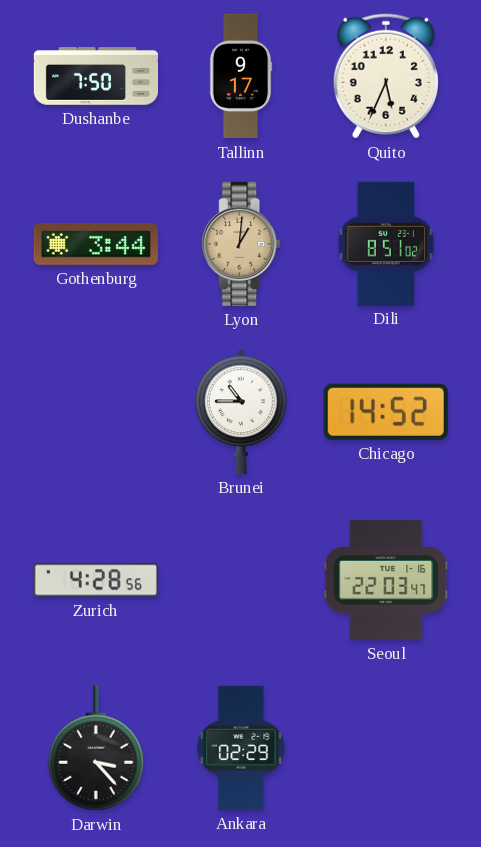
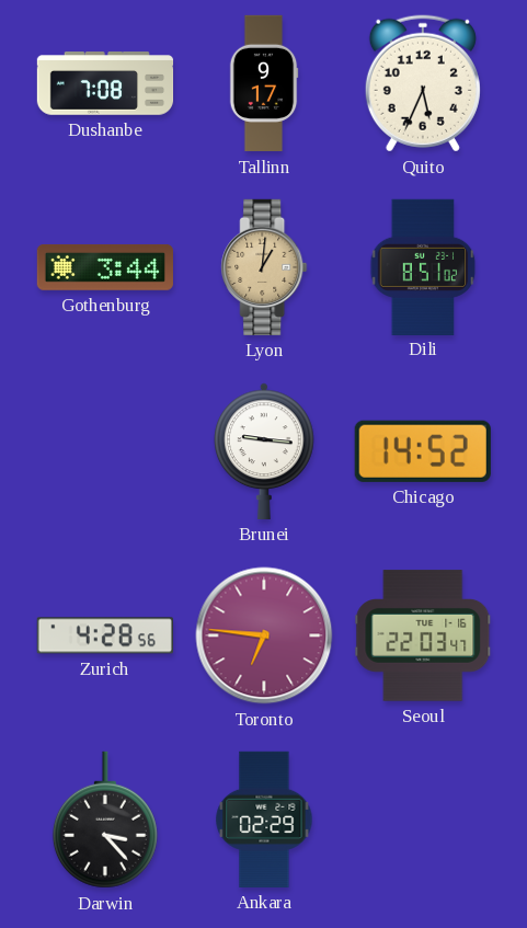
Dushanbe: 7:50 -> 7:08 (105, 83)
Brunei: 10:45 -> 9:16 (265, 451)
Toronto: none -> 6:46 (264, 635)
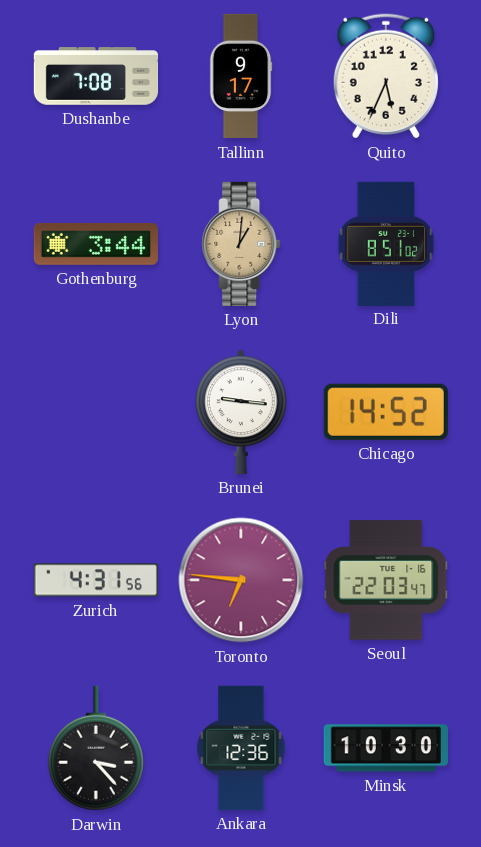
Zurich: 4:28 -> 4:31 (96, 580)
Ankara: 02:29 -> 12:36 (241, 748)
Minsk: none -> 10:30 (386, 748)
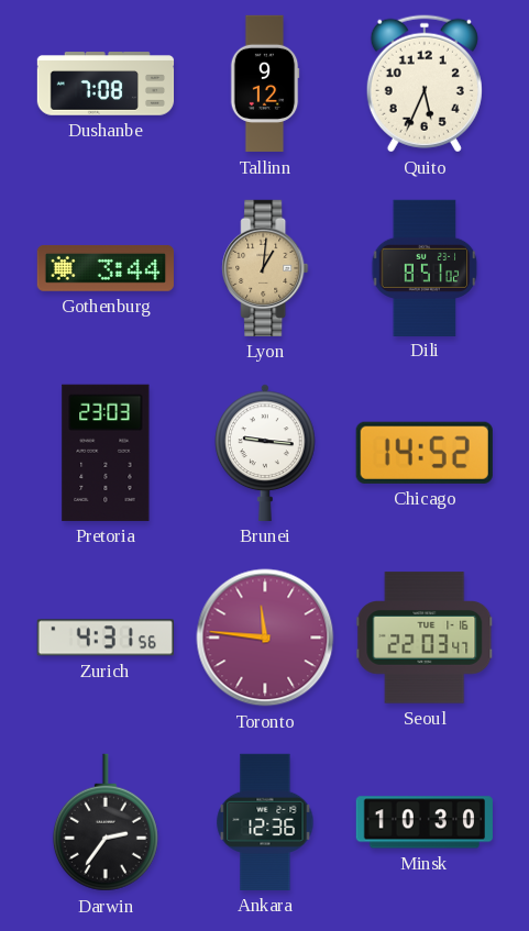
Tallinn: 9:17 -> 9:12 (265, 84)
Pretoria: none -> 23:03 (106, 453)
Toronto: 6:46 -> 11:46 (265, 638)
Darwin: 3:23 -> 2:36 (106, 822)
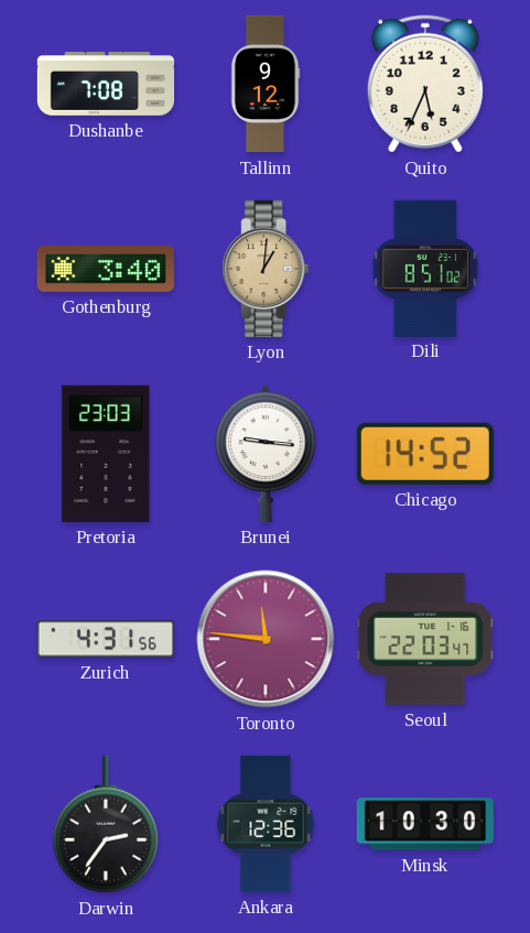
Gothenburg: 3:44 -> 3:40 (106, 269)
